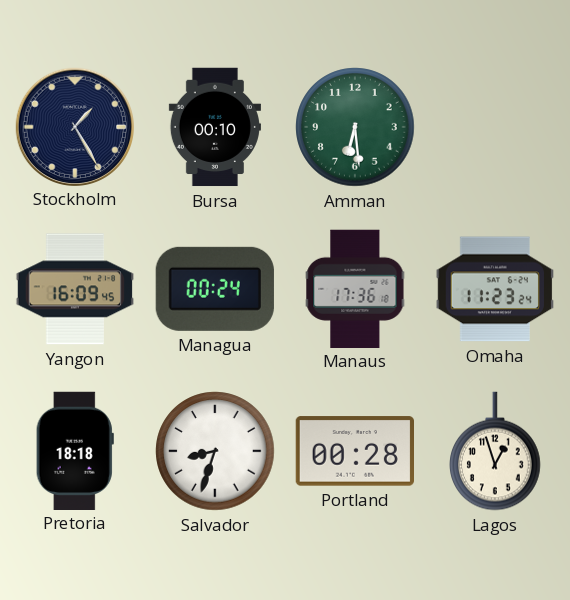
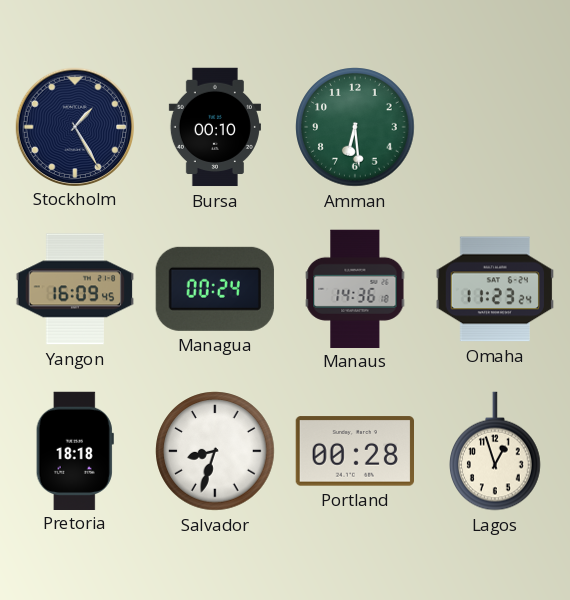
Manaus: 17:36 -> 14:36 (355, 288)
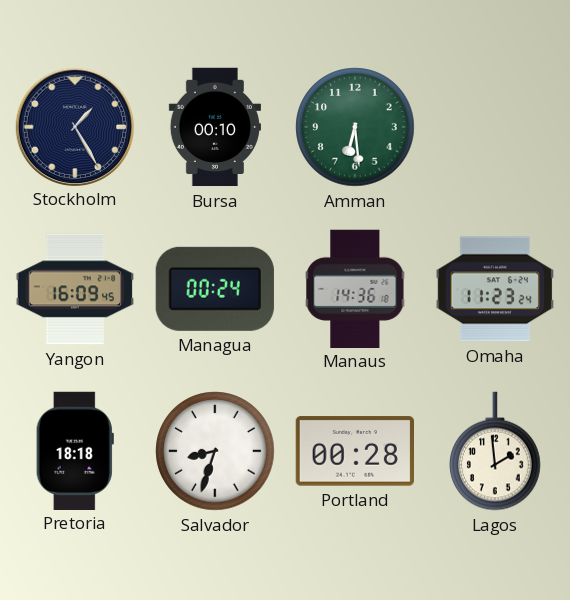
Lagos: 12:57 -> 1:59 (496, 451)
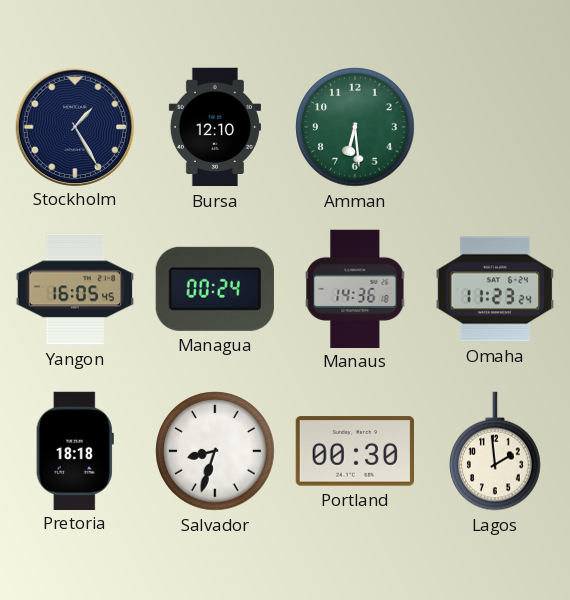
Bursa: 00:10 -> 12:10 (215, 127)
Yangon: 16:09 -> 16:05 (74, 289)
Portland: 00:28 -> 00:30 (354, 451)
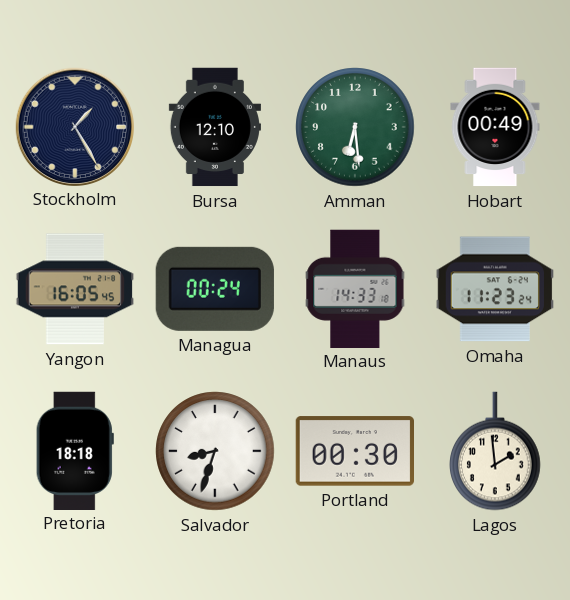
Hobart: none -> 00:49 (495, 127)
Manaus: 14:36 -> 14:33 (355, 288)
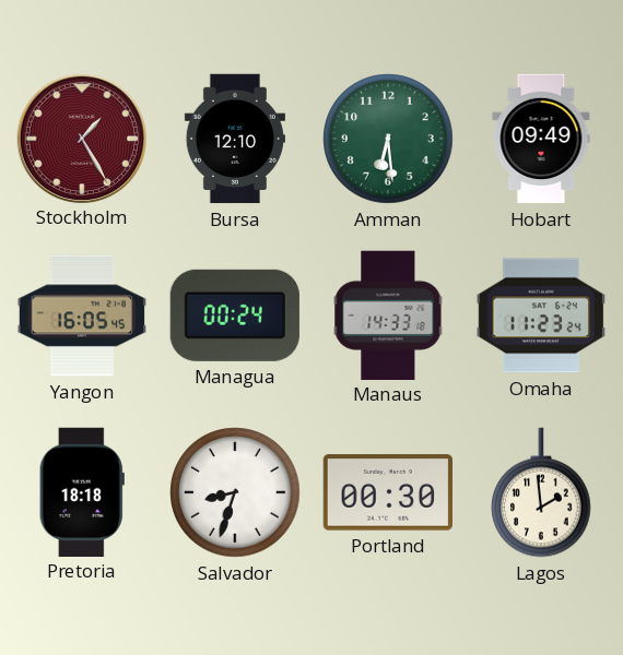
Stockholm dial: navy -> burgundy (81, 138)
Hobart: 00:49 -> 09:49 (541, 139)
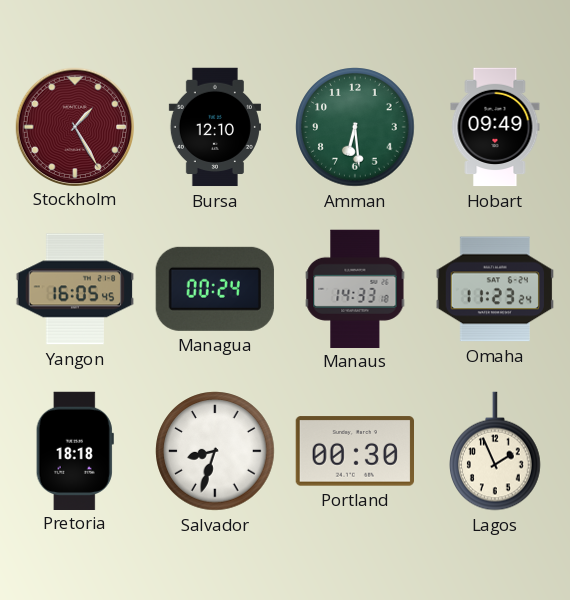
Lagos: 1:59 -> 1:56 (496, 451)
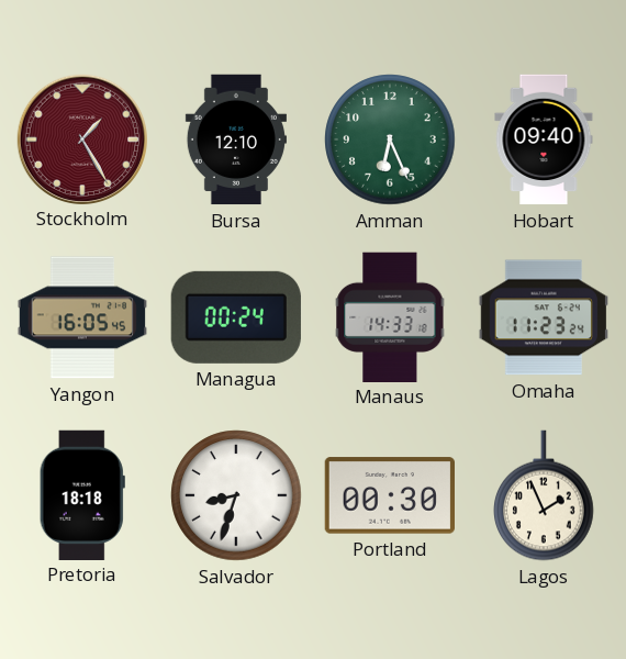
Amman: 6:29 -> 6:26 (390, 139)
Hobart: 09:49 -> 09:40 (544, 139)
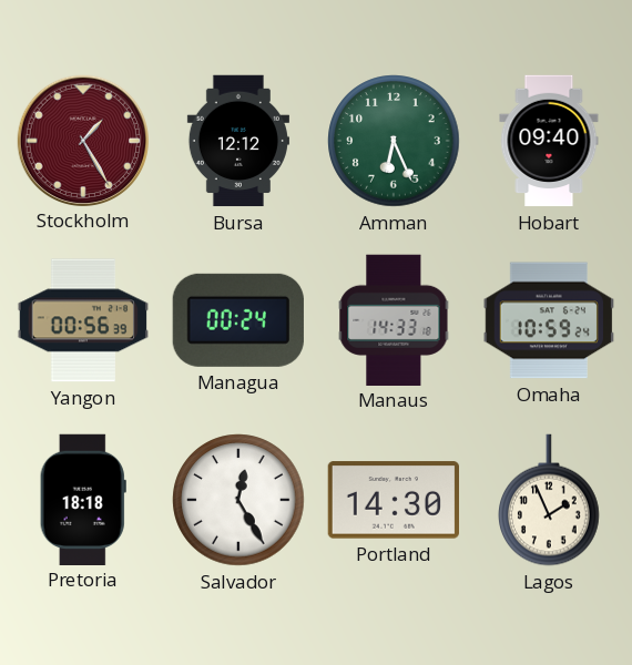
Bursa: 12:10 -> 12:12 (238, 141)
Yangon: 16:05 -> 00:56 (82, 320)
Omaha: 11:23 -> 10:59 (548, 320)
Salvador: 8:33 -> 12:25 (238, 500)
Portland: 00:30 -> 14:30 (393, 500)
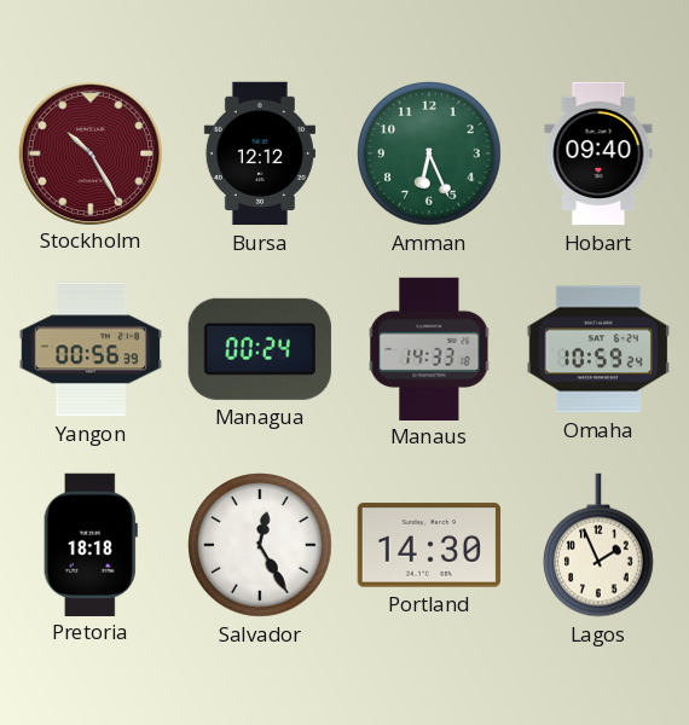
Stockholm: 1:25 -> 10:25 (89, 152)
